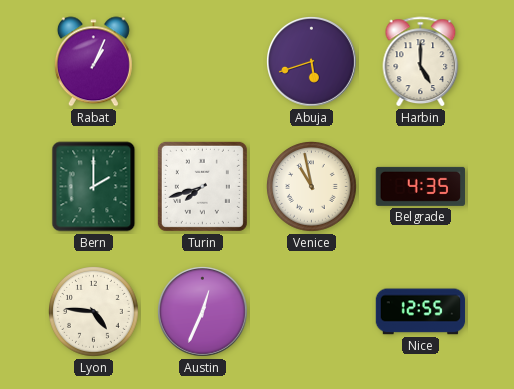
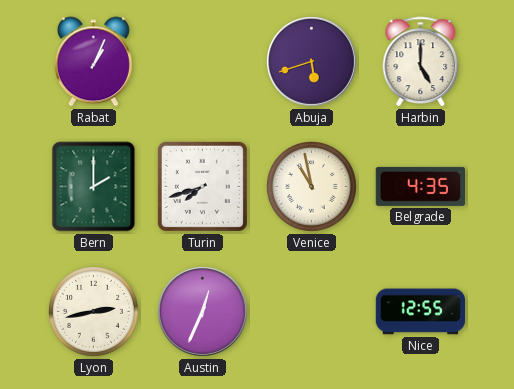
Lyon: 4:46 -> 2:43 (94, 312)
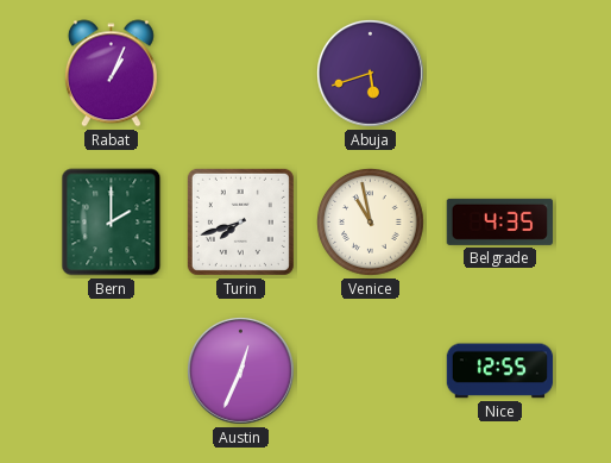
Harbin: 5:00 -> none (421, 62)
Lyon: 2:43 -> none (94, 312)
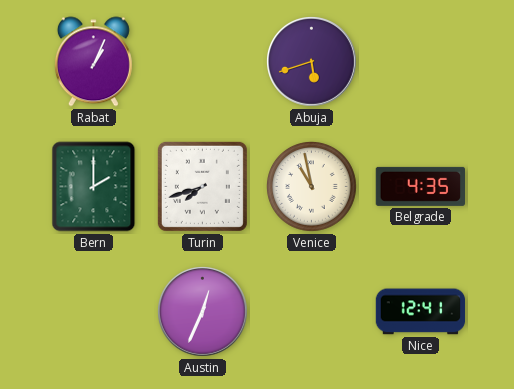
Nice: 12:55 -> 12:41 (421, 312)
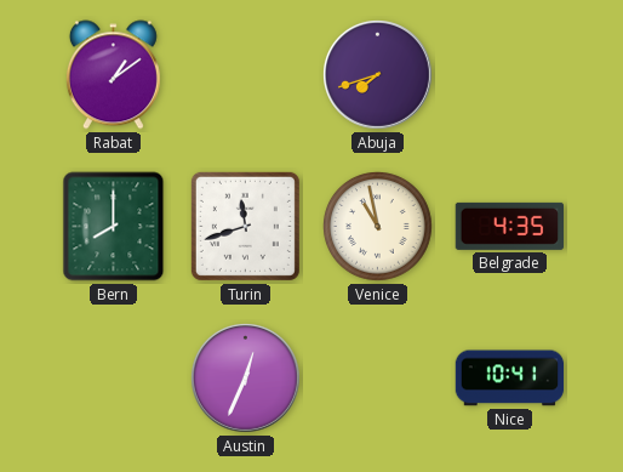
Rabat: 1:04 -> 1:09 (113, 75)
Abuja: 5:42 -> 7:42 (378, 75)
Bern: 2:00 -> 8:00 (114, 227)
Turin: 7:42 -> 11:42 (245, 226)
Nice: 12:41 -> 10:41 (510, 379)
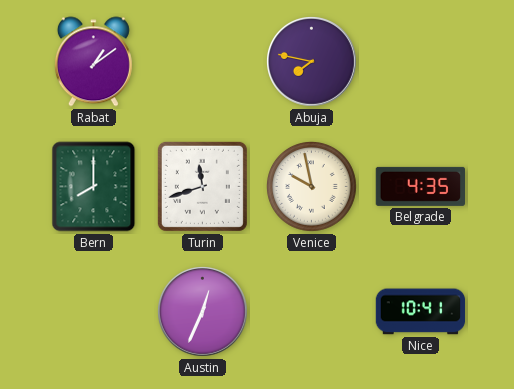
Abuja: 7:42 -> 7:47 (312, 62)
Venice: 10:58 -> 9:58 (312, 187)
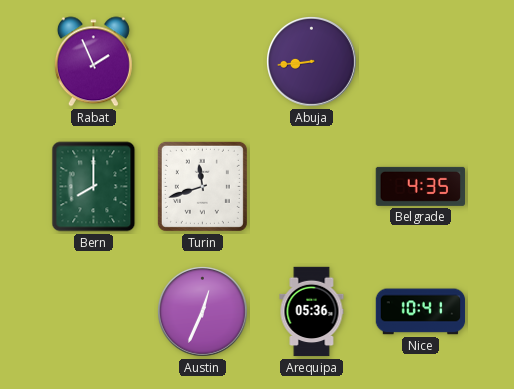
Rabat: 1:09 -> 1:56 (93, 62)
Abuja: 7:47 -> 8:44 (312, 62)
Venice: 9:58 -> none (312, 187)
Arequipa: none -> 05:36 (312, 312)
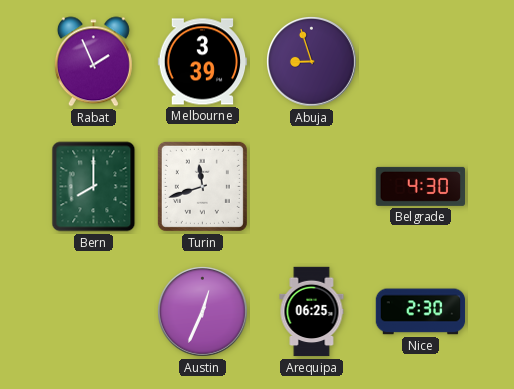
Melbourne: none -> 3:39 (203, 62)
Abuja: 8:44 -> 8:57 (312, 62)
Belgrade: 4:35 -> 4:30 (420, 186)
Arequipa: 05:36 -> 06:25 (312, 312)
Nice: 10:41 -> 2:30 (421, 312)
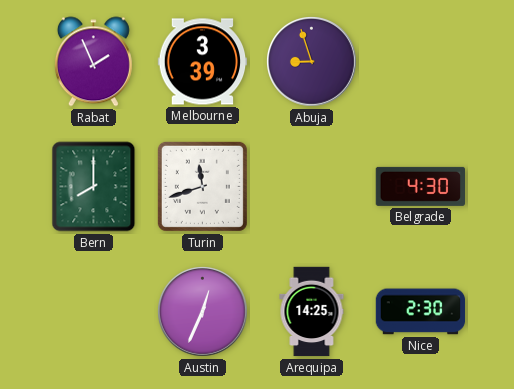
Arequipa: 06:25 -> 14:25 (312, 312)
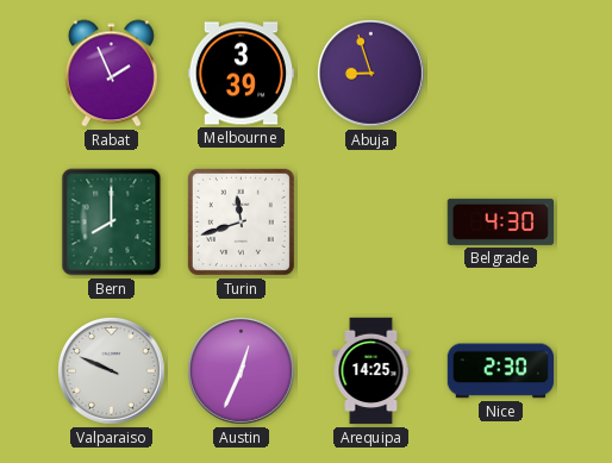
Valparaiso: none -> 9:49 (112, 371)
